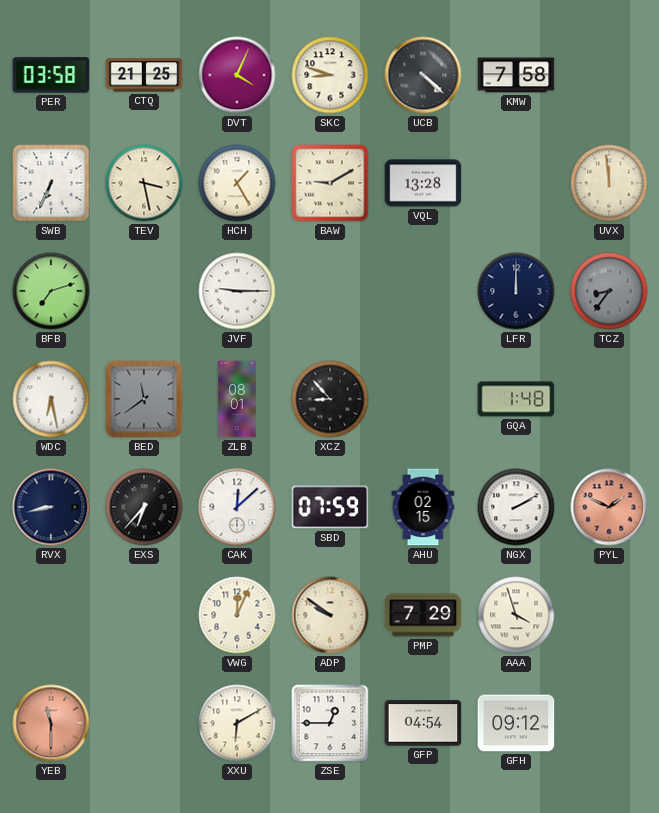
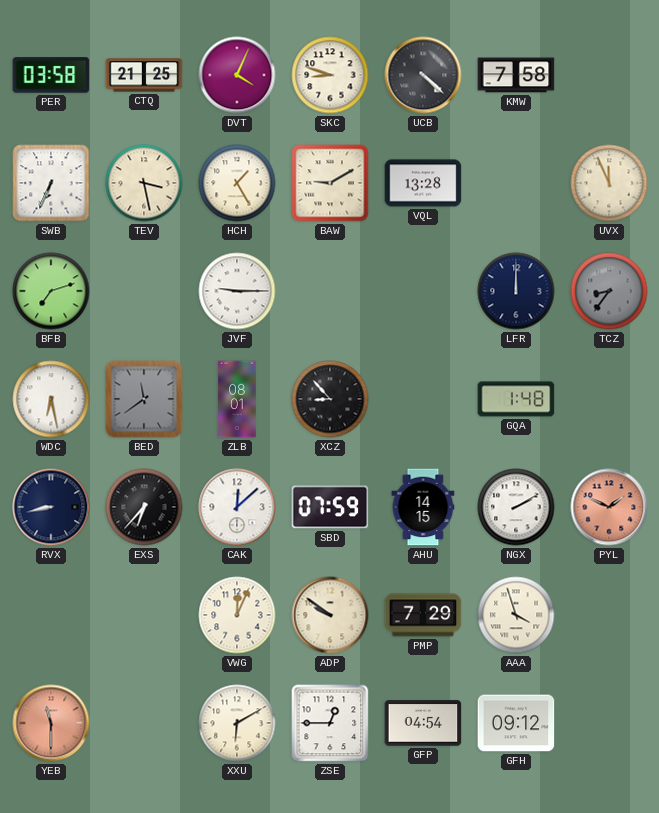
UVX: 11:59 -> 11:56 (609, 183)
AHU: 02:15 -> 14:15 (423, 507)
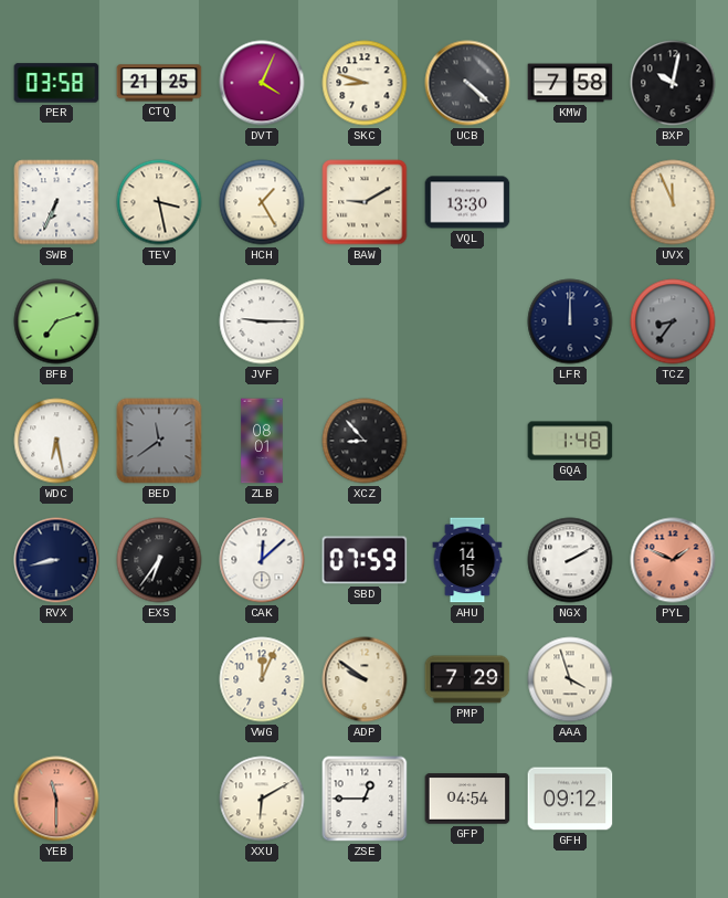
BXP: none -> 10:02 (673, 83)
VQL: 13:28 -> 13:30 (467, 202)
EXS: 6:37 -> 6:36 (159, 560)
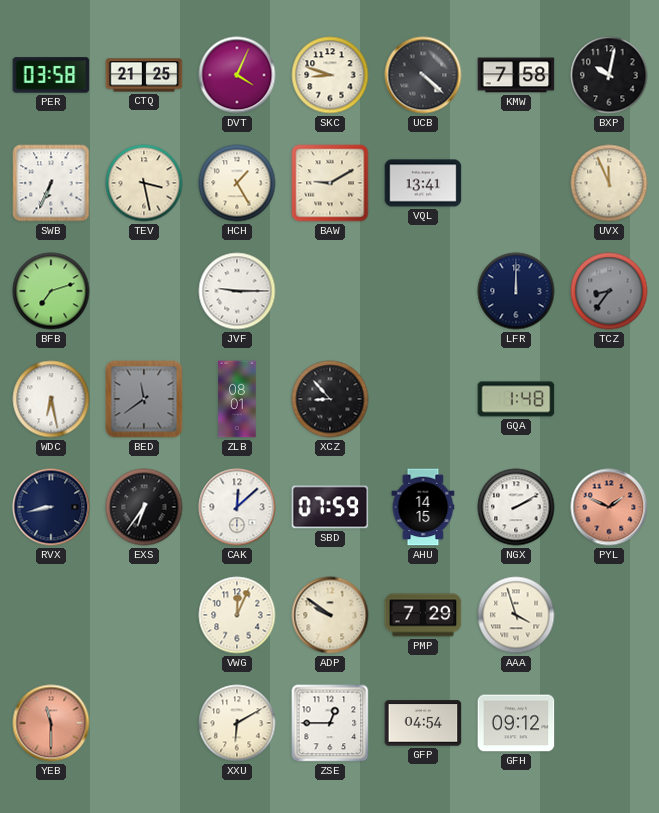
VQL: 13:30 -> 13:41 (423, 183)
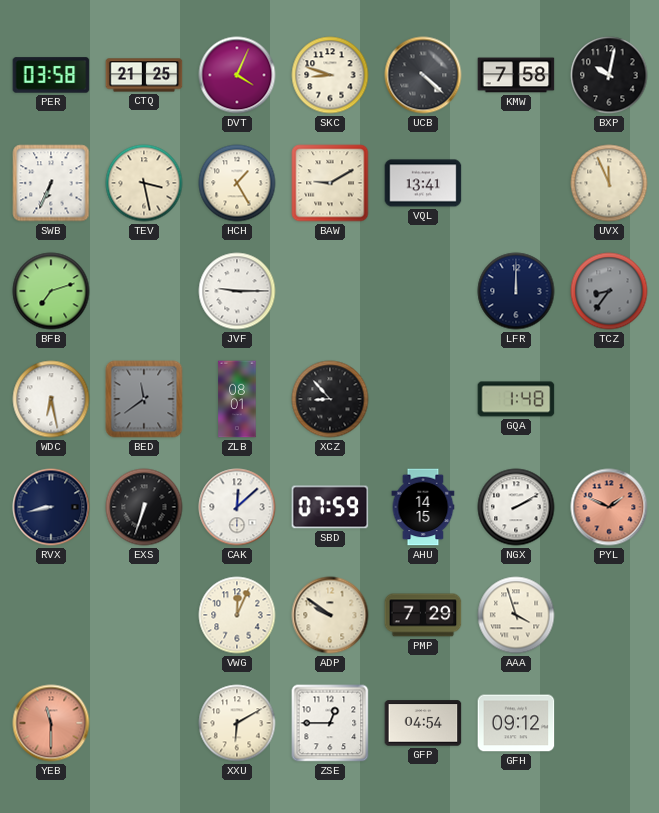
EXS: 6:36 -> 6:33 (144, 507)
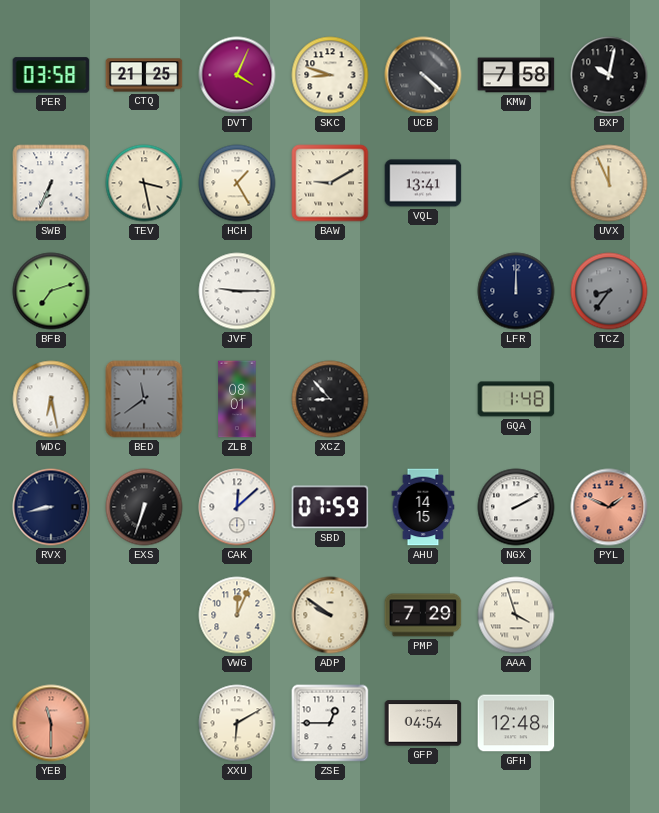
GFH: 09:12 -> 12:48 (516, 723)
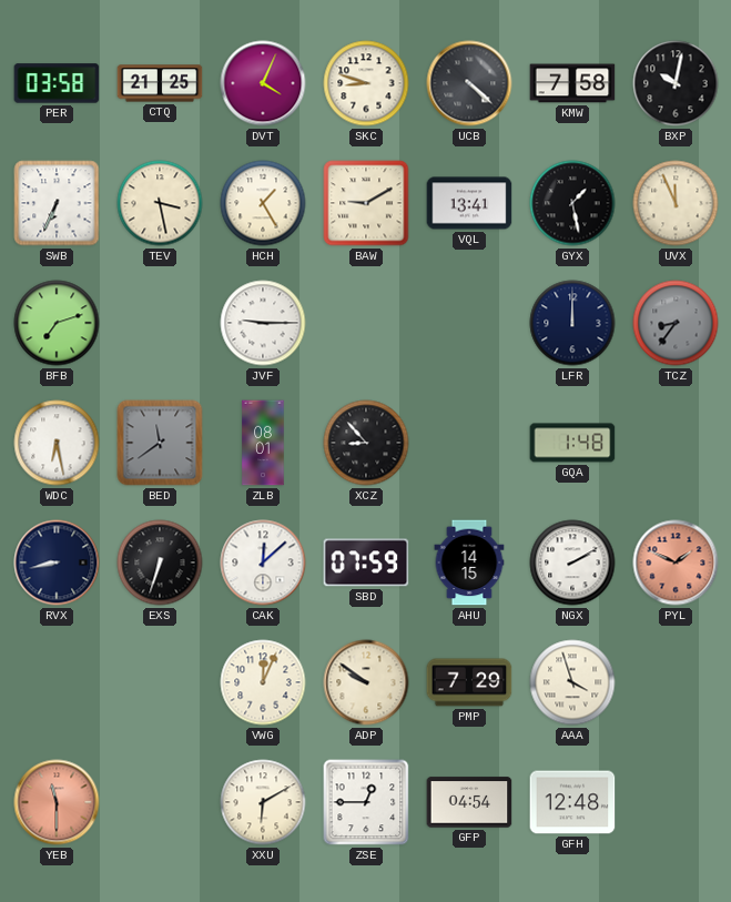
GYX: none -> 1:28 (572, 203)
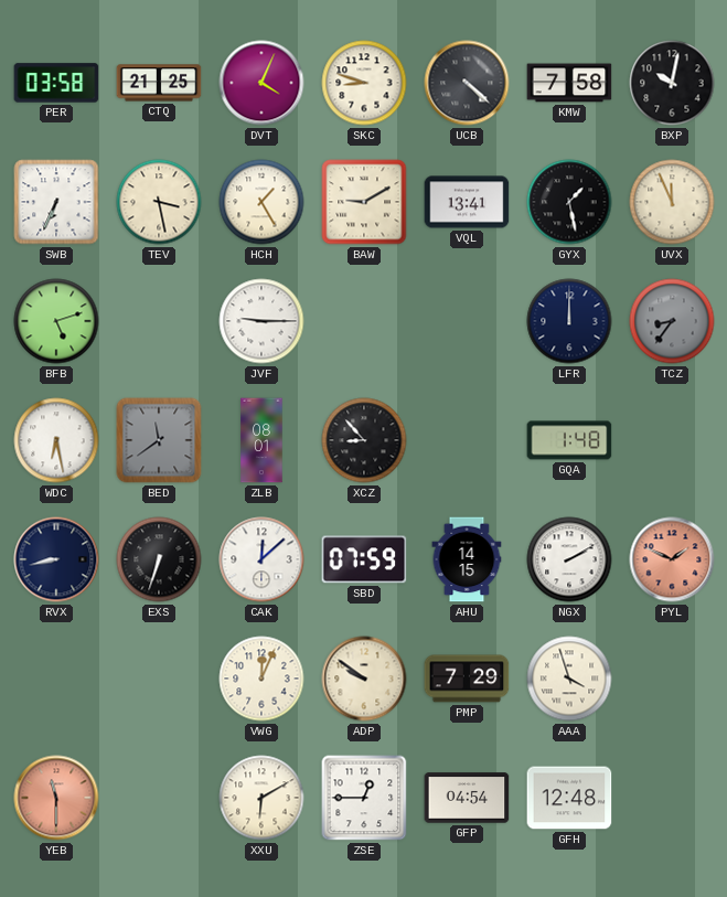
BFB: 7:12 -> 5:12 (56, 321)
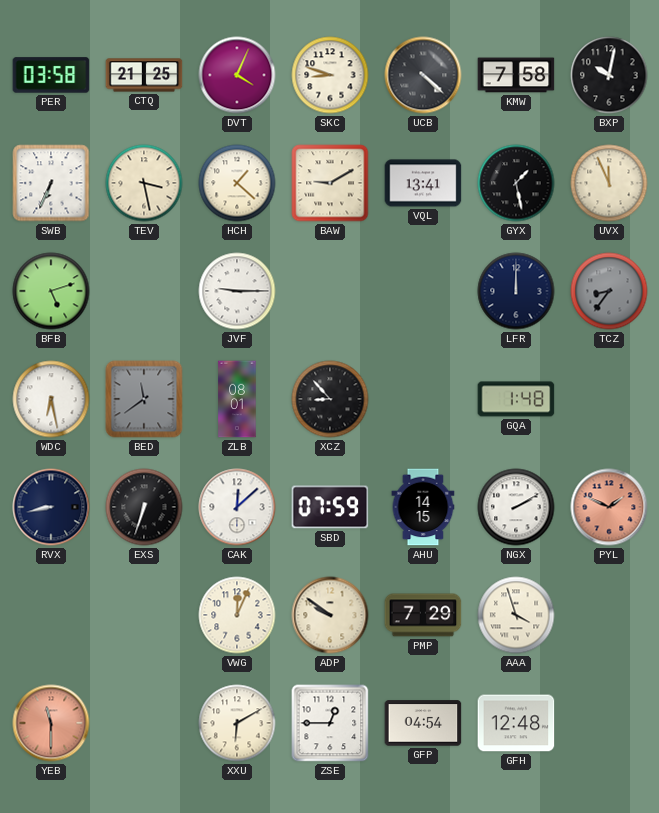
HCH: 1:25 -> 1:22 (237, 183)
